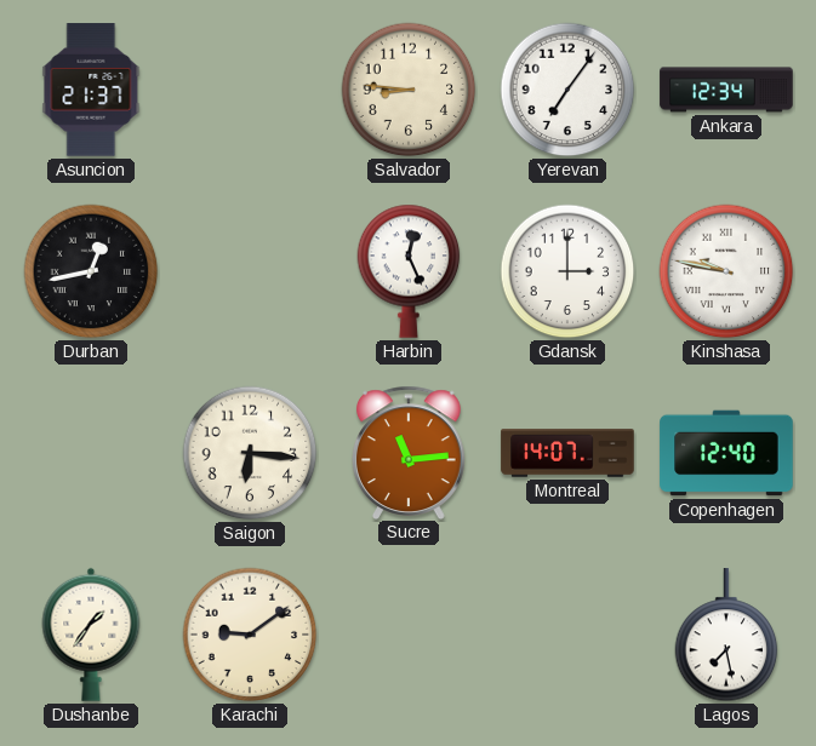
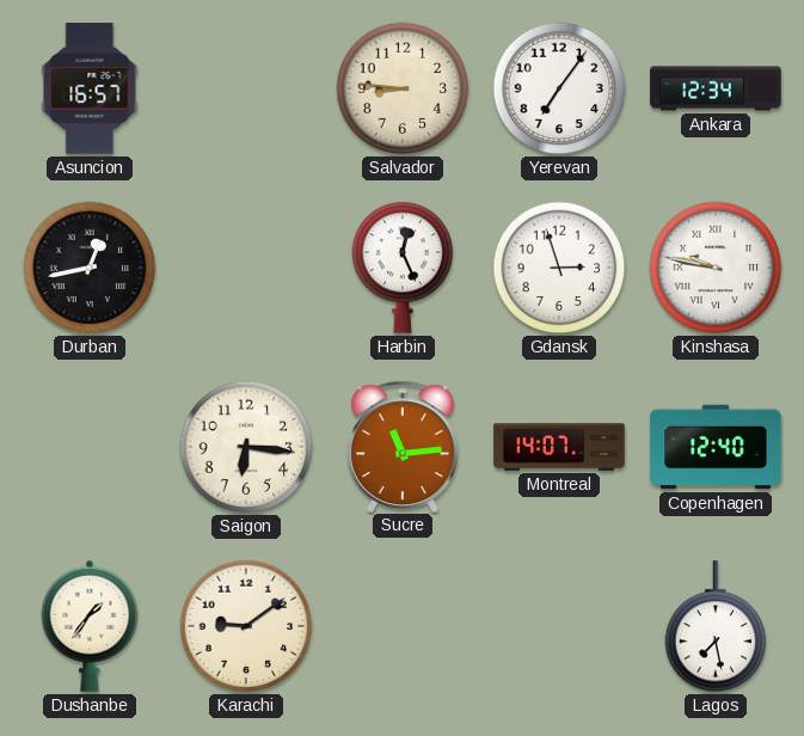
Asuncion: 21:37 -> 16:57 (90, 88)
Gdansk: 3:00 -> 2:57 (559, 268)
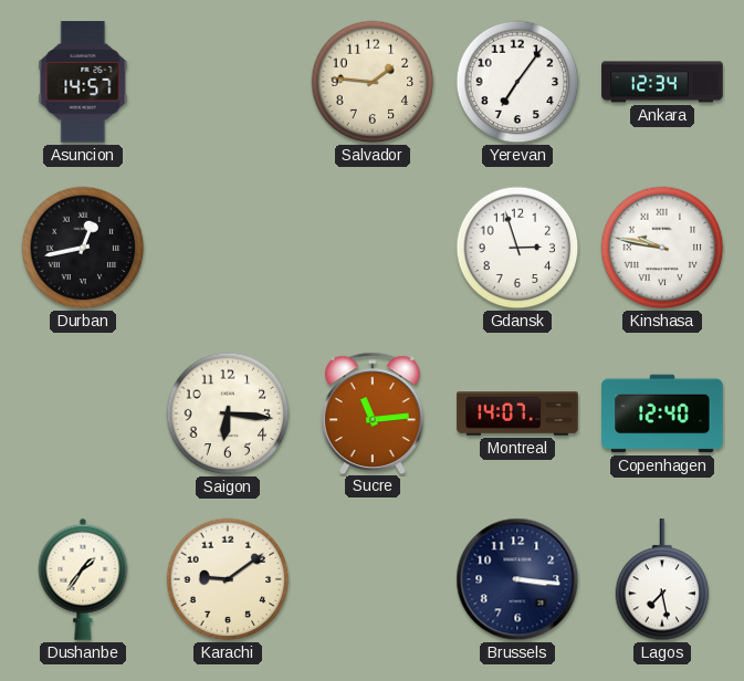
Asuncion: 16:57 -> 14:57 (83, 82)
Salvador: 8:46 -> 1:46 (373, 82)
Harbin: 12:26 -> none (403, 268)
Brussels: none -> 3:16 (517, 579)
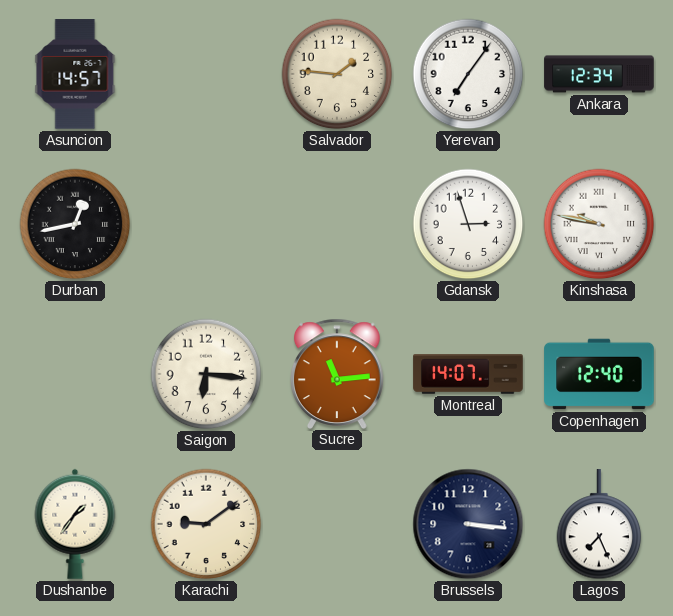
Lagos: 7:28 -> 7:26 (599, 525)
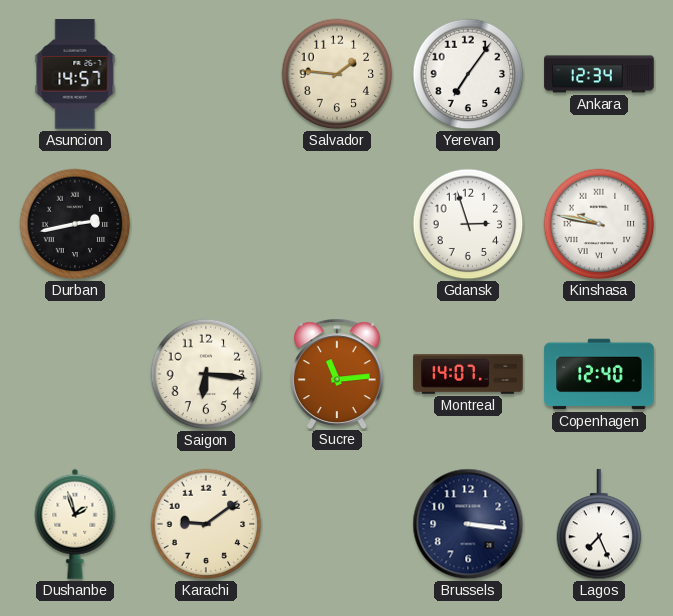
Durban: 12:43 -> 2:43 (75, 224)
Dushanbe: 1:36 -> 1:57 (75, 524)
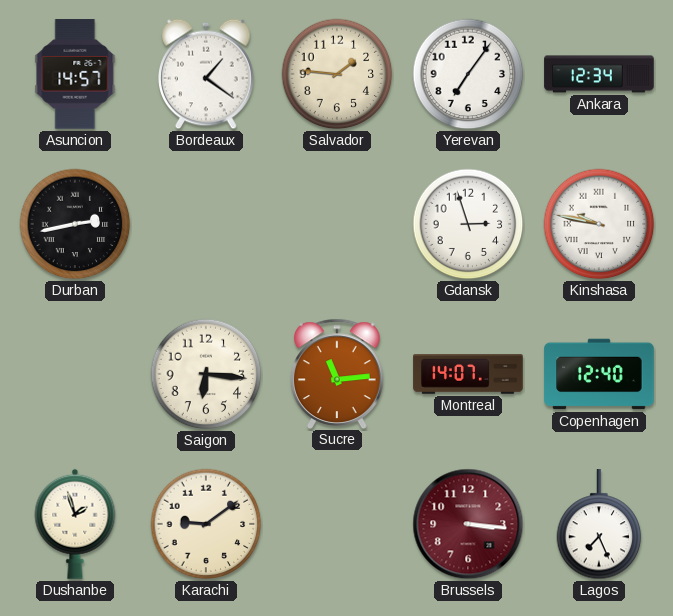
Bordeaux: none -> 1:21 (207, 74)
Brussels dial: navy -> burgundy (468, 524)
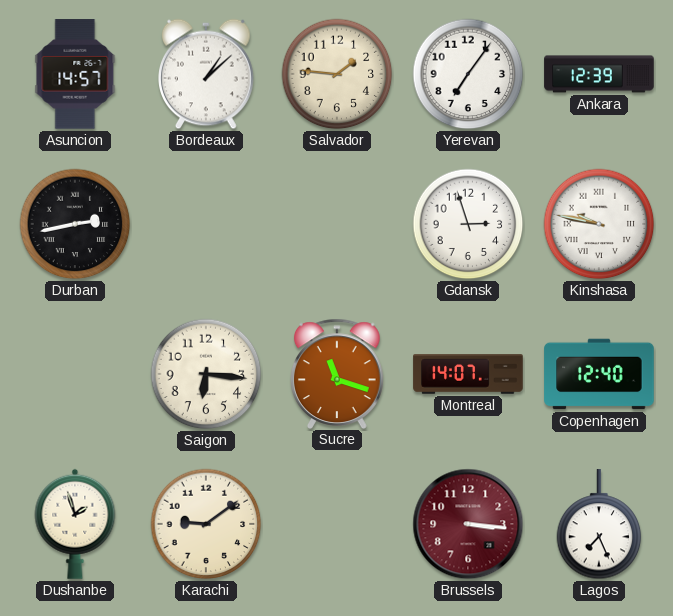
Bordeaux: 1:21 -> 1:08 (207, 74)
Ankara: 12:34 -> 12:39 (599, 74)
Sucre: 11:14 -> 11:18 (337, 373)
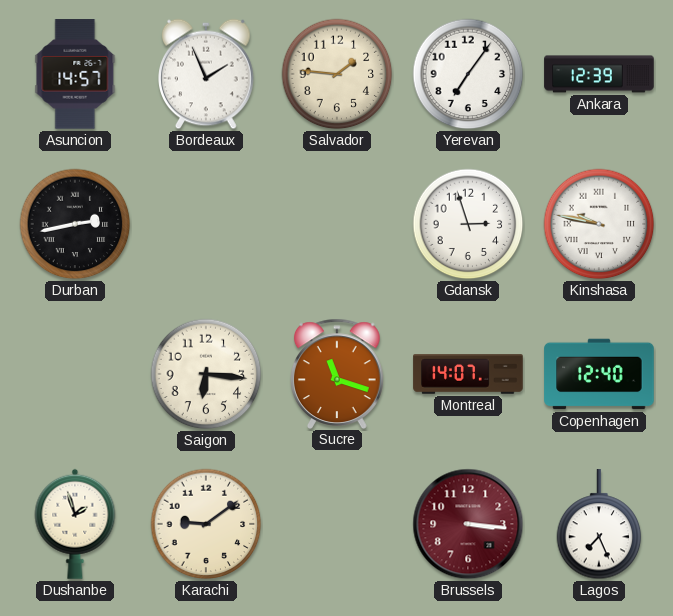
Bordeaux: 1:08 -> 1:56 (207, 74)
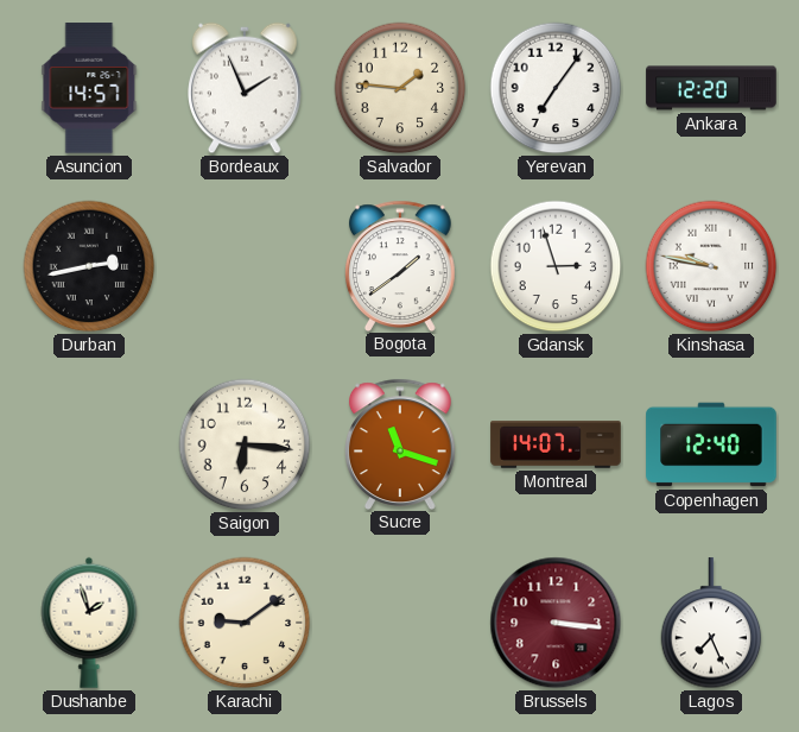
Ankara: 12:39 -> 12:20 (711, 88)
Bogota: none -> 1:39 (400, 265)
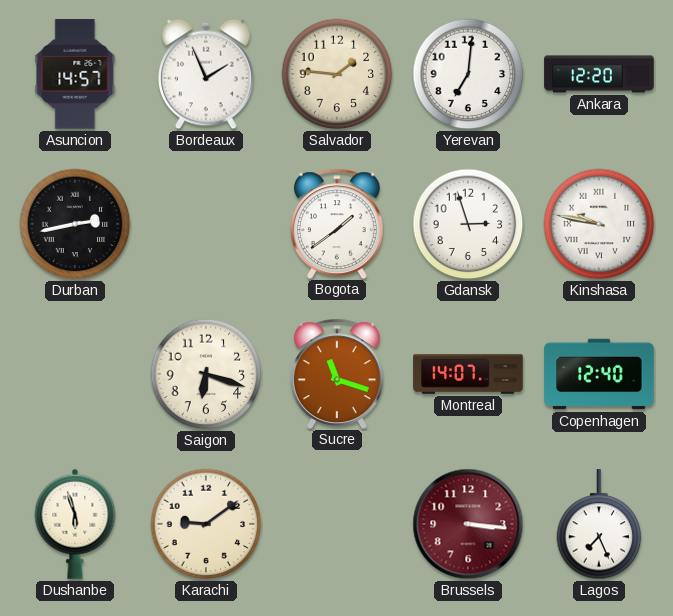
Yerevan: 7:06 -> 7:01 (468, 74)
Saigon: 6:16 -> 6:18 (206, 374)
Dushanbe: 1:57 -> 5:57 (75, 524)
